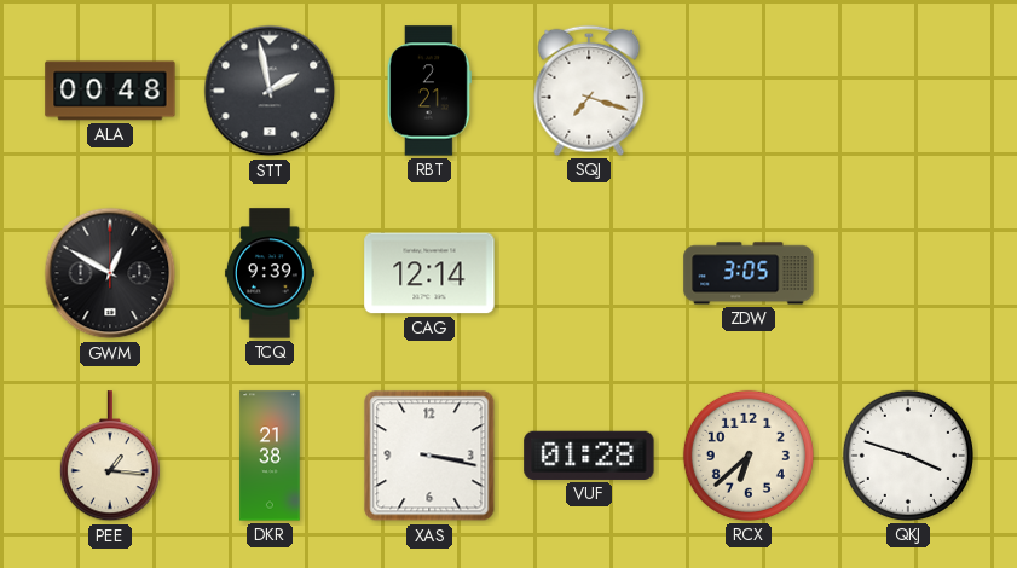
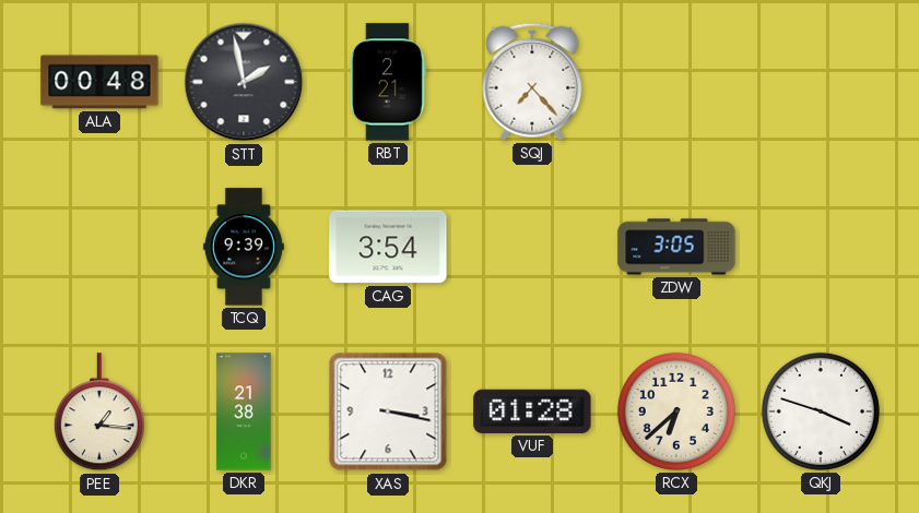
SQJ: 7:18 -> 7:23 (532, 82)
GWM: 12:50 -> none (110, 273)
CAG: 12:14 -> 3:54 (388, 247)
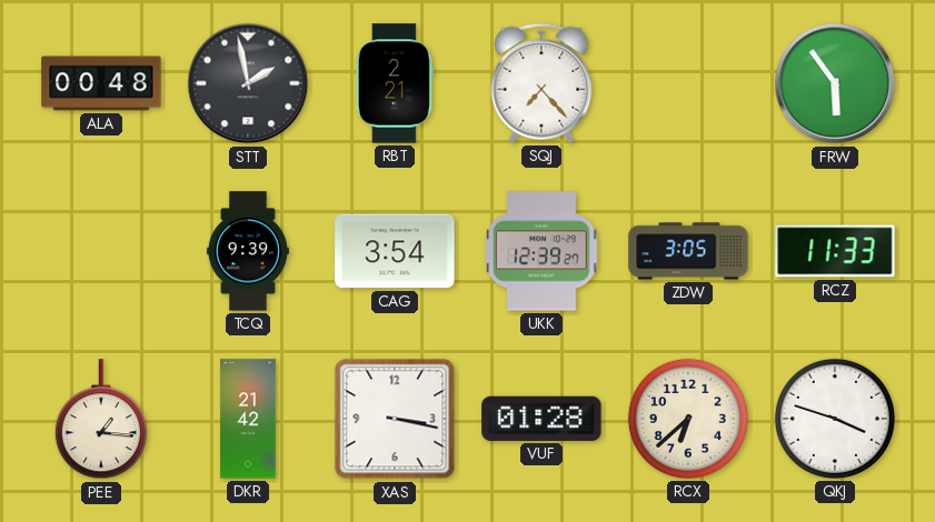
FRW: none -> 5:54 (835, 83)
UKK: none -> 12:39 (541, 251)
RCZ: none -> 11:33 (835, 251)
DKR: 21:38 -> 21:42 (248, 419)
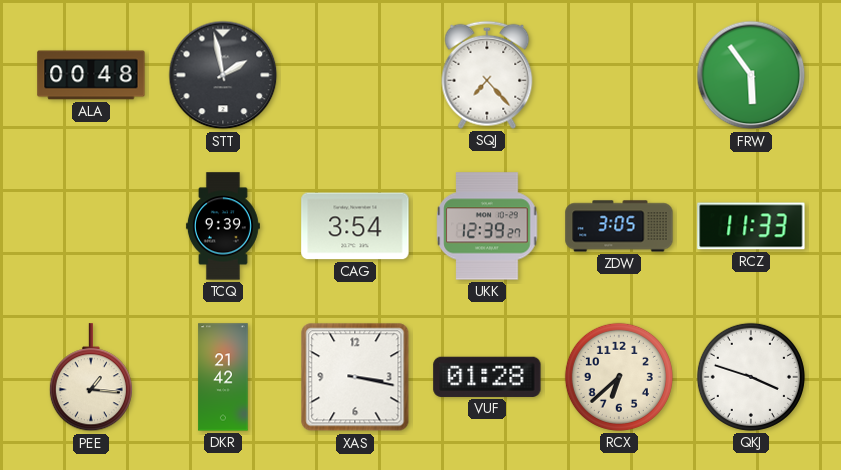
RBT: 2:21 -> none (395, 83)
